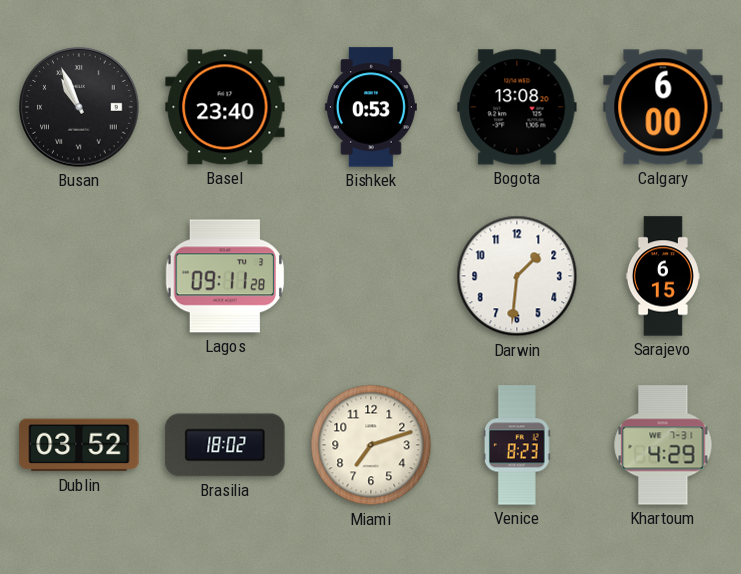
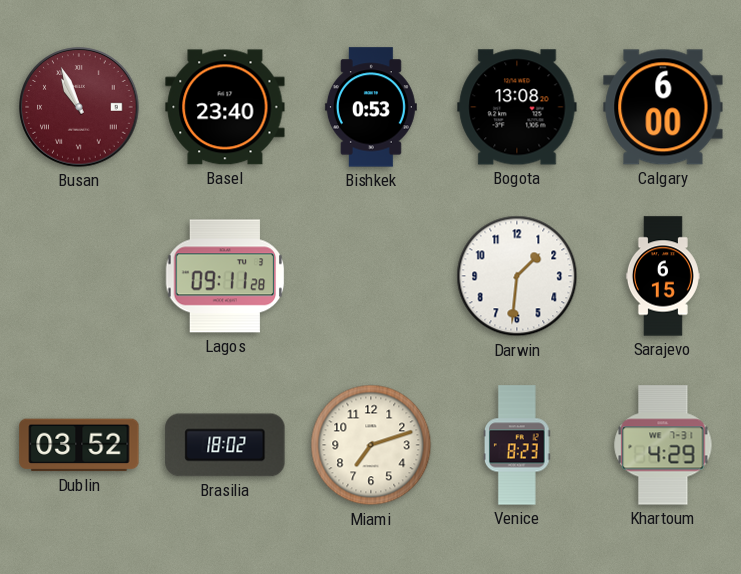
Busan dial: black -> burgundy (79, 107)
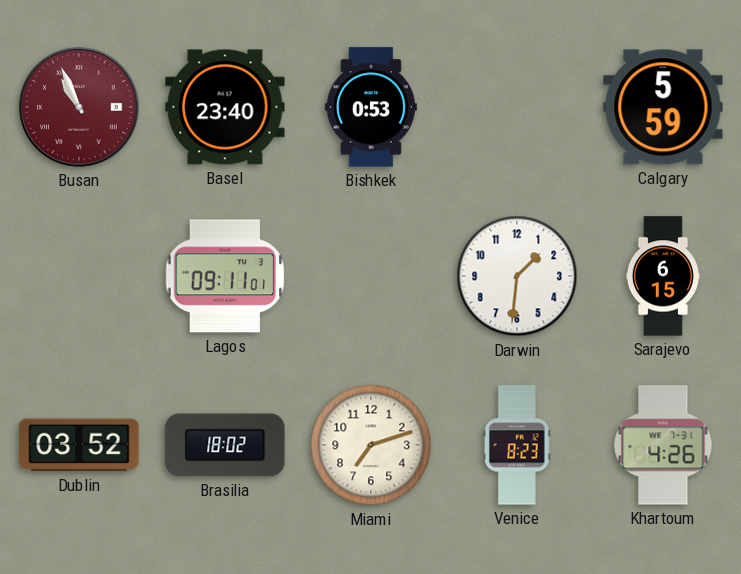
Bogota: 13:08 -> none (517, 107)
Calgary: 6:00 -> 5:59 (663, 107)
Lagos: 09:11:28 -> 09:11:01 (225, 276)
Khartoum: 4:29 -> 4:26 (663, 445)
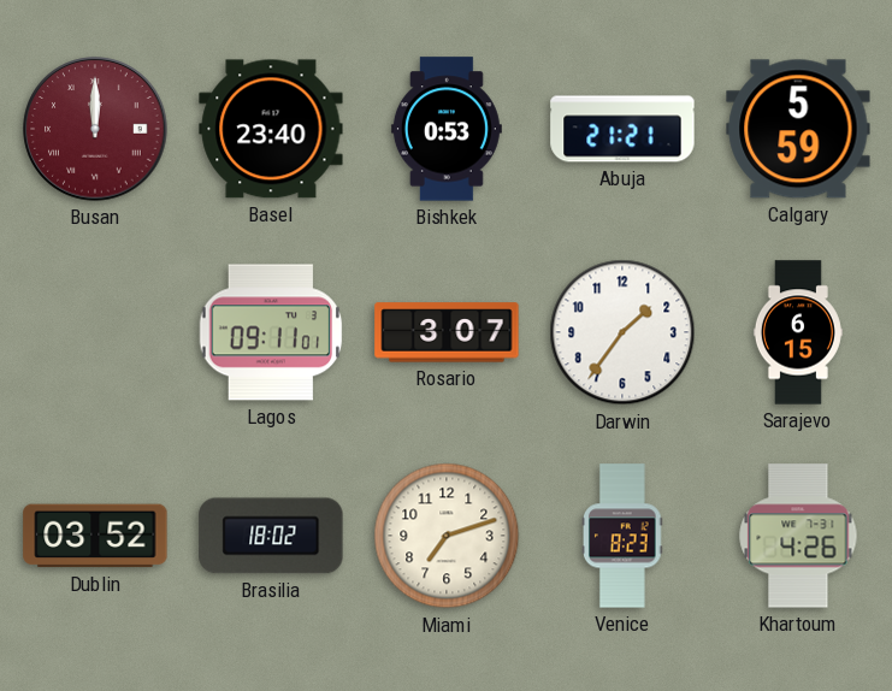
Busan: 10:56 -> 12:00 (95, 129)
Abuja: none -> 21:21 (622, 129)
Rosario: none -> 3:07 (447, 332)
Darwin: 1:31 -> 1:36 (622, 332)
